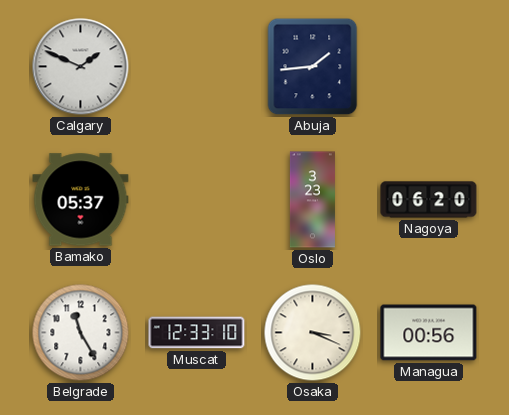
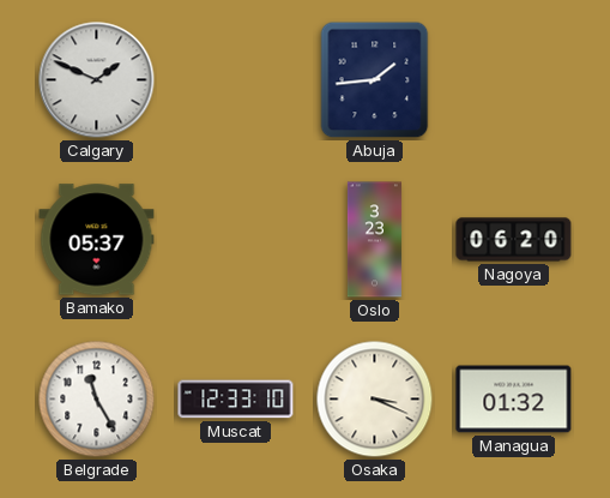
Managua: 00:56 -> 01:32 (514, 400)
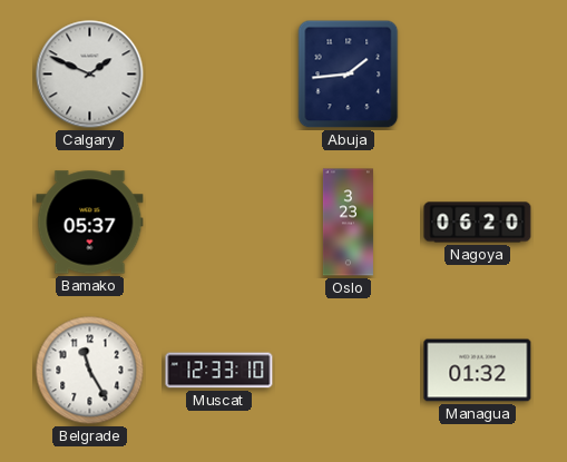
Osaka: 3:19 -> none (375, 400)
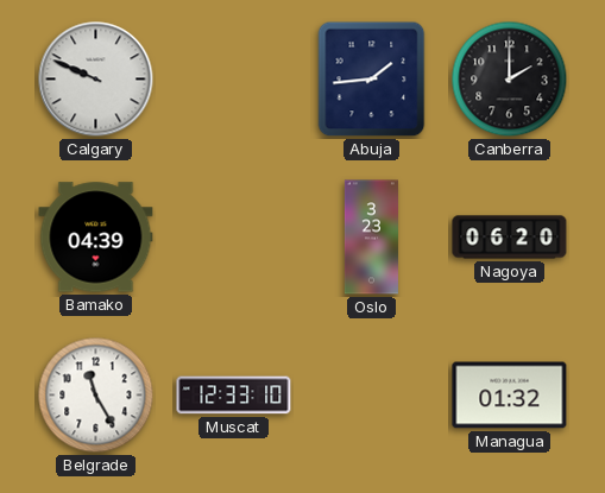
Calgary: 1:49 -> 9:49 (96, 80)
Canberra: none -> 2:00 (510, 80)
Bamako: 05:37 -> 04:39 (96, 238)
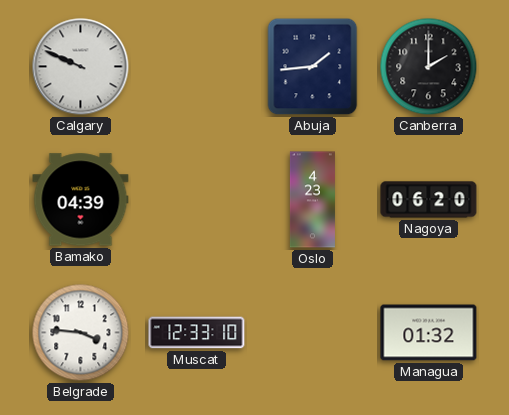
Oslo: 3:23 -> 4:23 (312, 200)
Belgrade: 11:25 -> 3:46 (81, 333)
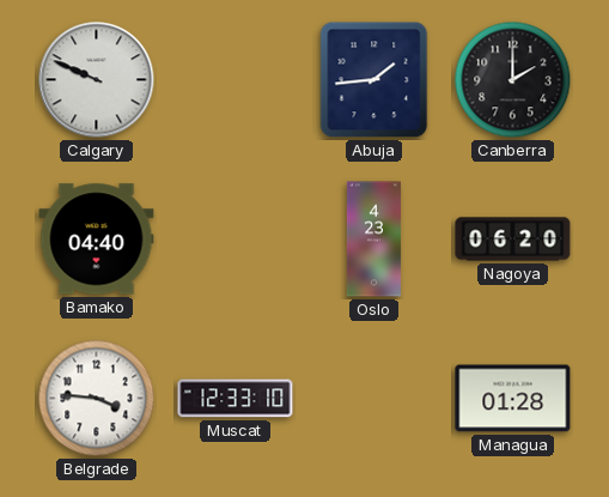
Bamako: 04:39 -> 04:40 (97, 240)
Managua: 01:32 -> 01:28 (513, 399)
